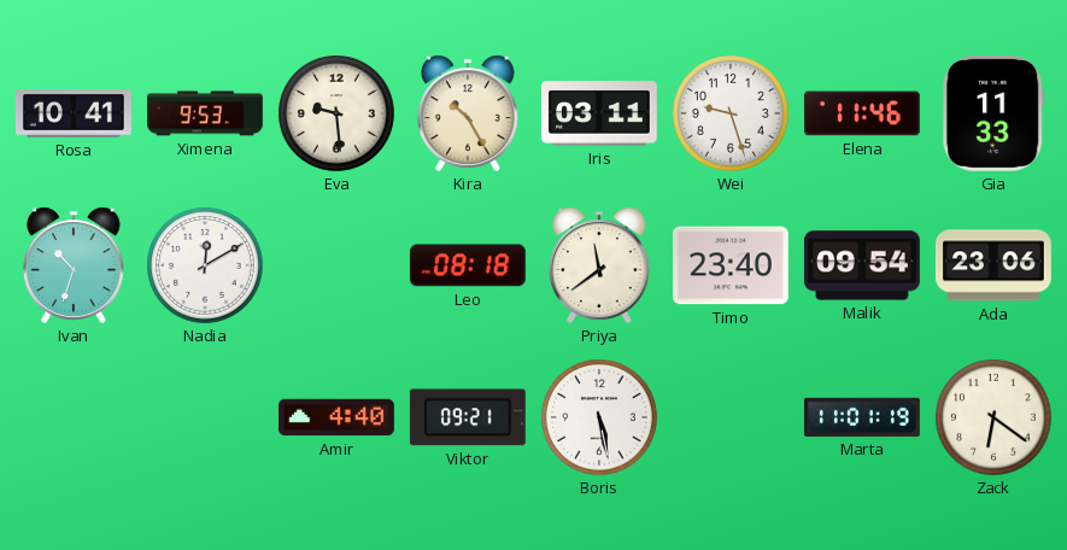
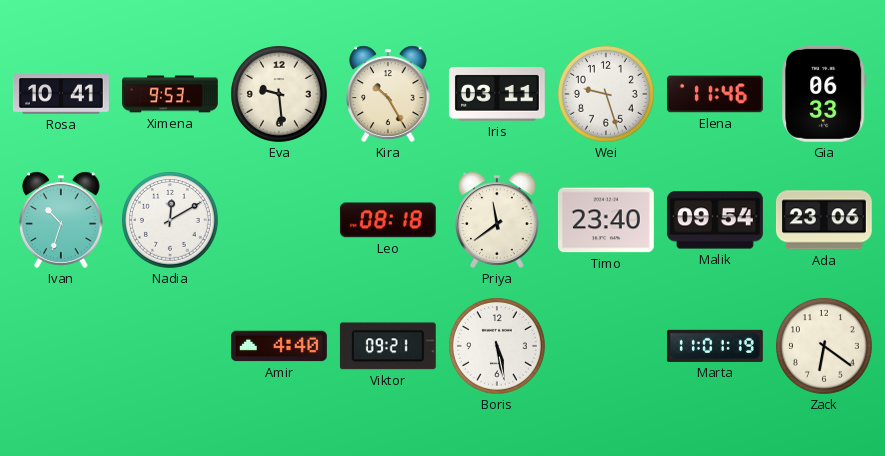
Gia: 11:33 -> 06:33 (824, 94)
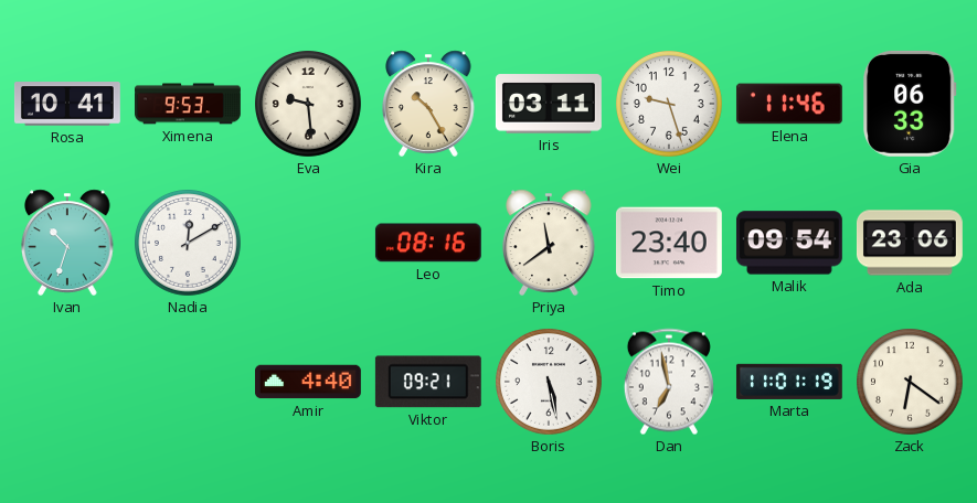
Leo: 08:18 -> 08:16 (428, 243)
Dan: none -> 6:58 (669, 382)
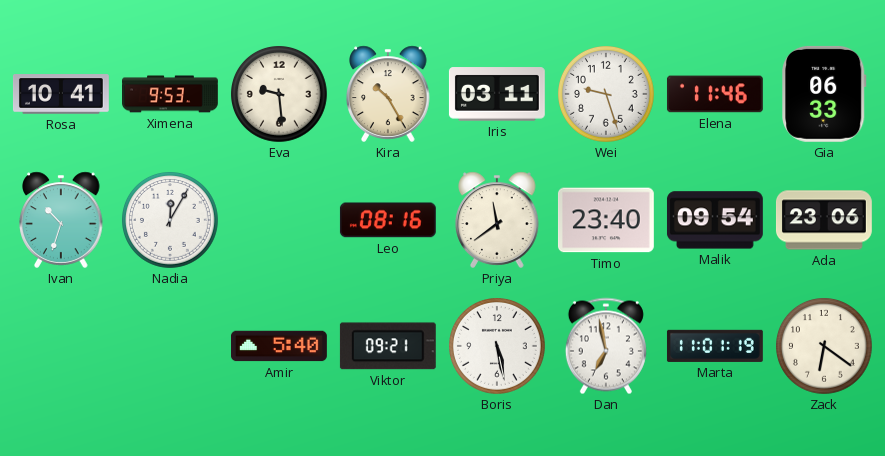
Nadia: 12:10 -> 12:05 (171, 221)
Amir: 4:40 -> 5:40 (280, 346)
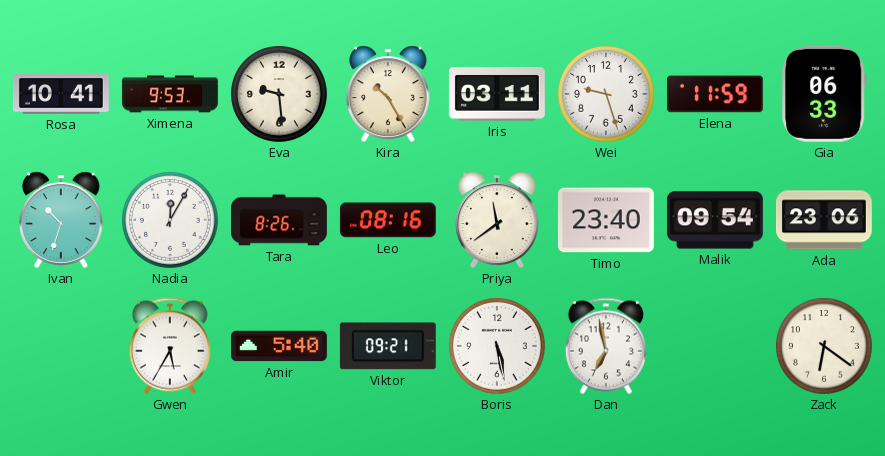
Elena: 11:46 -> 11:59 (715, 94)
Tara: none -> 8:26 (280, 220)
Gwen: none -> 5:35 (170, 346)
Marta: 11:01 -> none (715, 346)
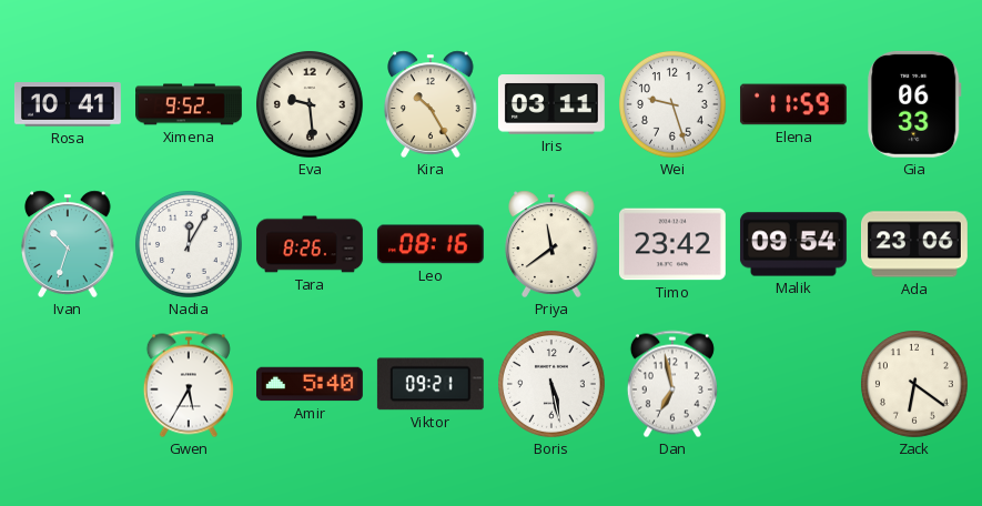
Ximena: 9:53 -> 9:52 (190, 104)
Timo: 23:40 -> 23:42 (672, 244)
